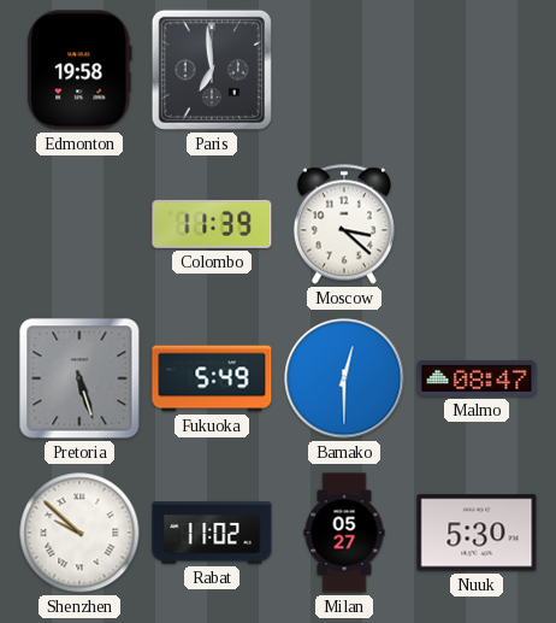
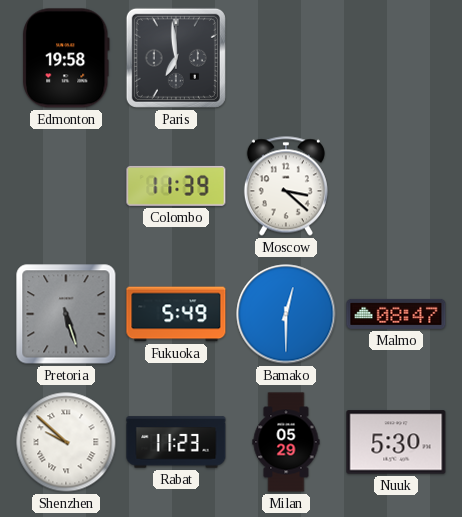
Rabat: 11:02 -> 11:23 (176, 442)
Milan: 05:27 -> 05:29 (286, 442)
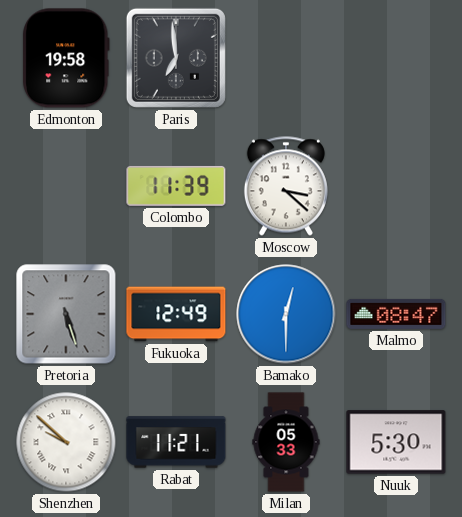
Fukuoka: 5:49 -> 12:49 (176, 314)
Rabat: 11:23 -> 11:21 (176, 442)
Milan: 05:29 -> 05:33 (286, 442)
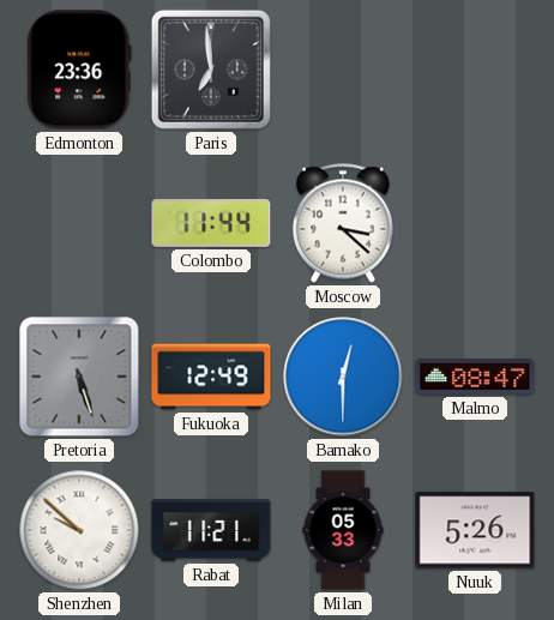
Edmonton: 19:58 -> 23:36 (80, 70)
Colombo: 11:39 -> 11:44 (211, 223)
Nuuk: 5:30 -> 5:26 (475, 530)
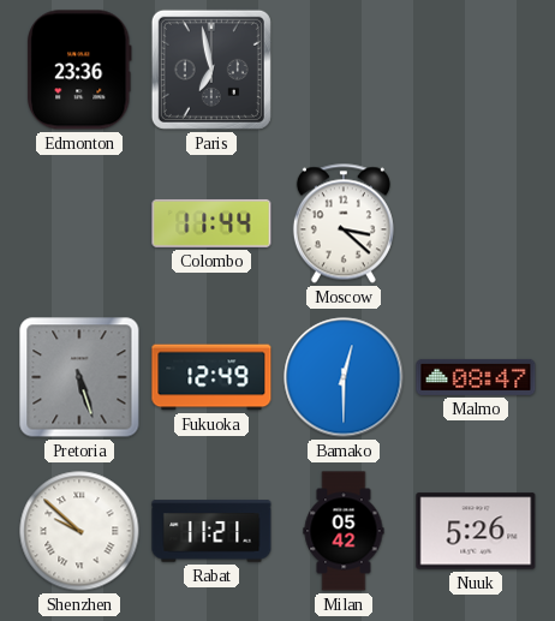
Paris: 6:59 -> 6:58 (211, 70)
Milan: 05:33 -> 05:42 (344, 531)
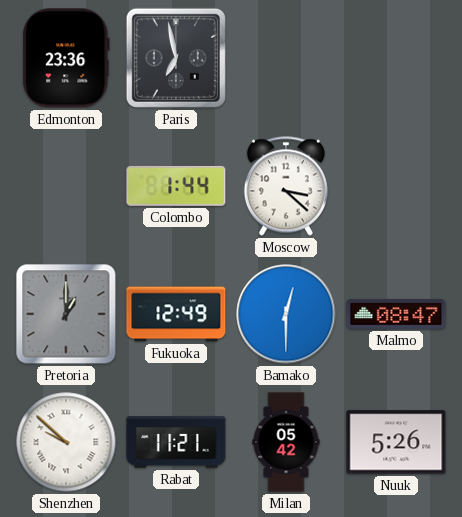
Colombo: 11:44 -> 1:44 (176, 186)
Pretoria: 5:27 -> 1:00 (66, 314)
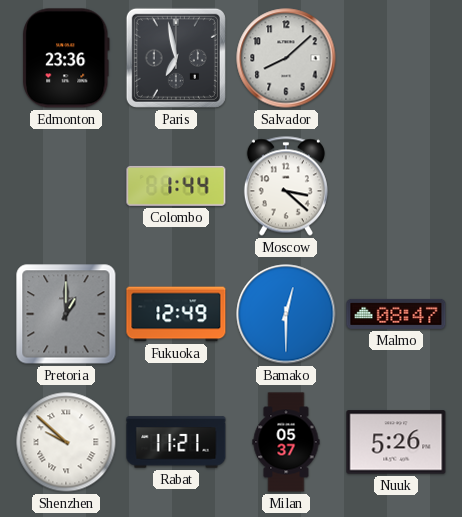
Salvador: none -> 8:08 (286, 58)
Milan: 05:42 -> 05:37 (286, 442)
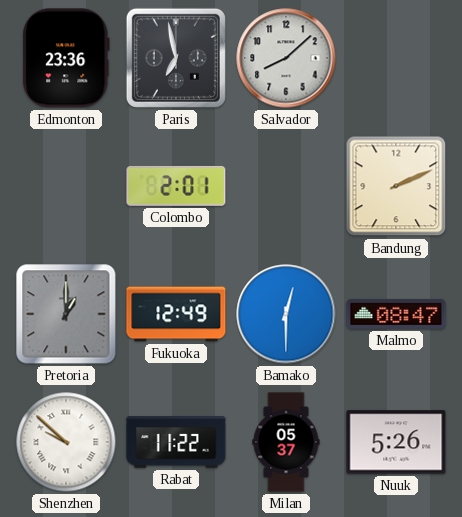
Colombo: 1:44 -> 2:01 (176, 186)
Moscow: 3:22 -> none (286, 186)
Bandung: none -> 2:11 (396, 186)
Rabat: 11:21 -> 11:22 (176, 442)
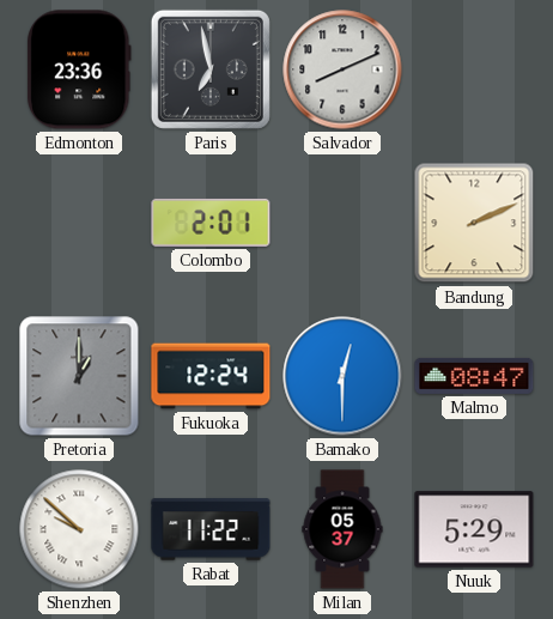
Salvador: 8:08 -> 8:11 (342, 69)
Fukuoka: 12:49 -> 12:24 (211, 376)
Nuuk: 5:26 -> 5:29 (474, 529)
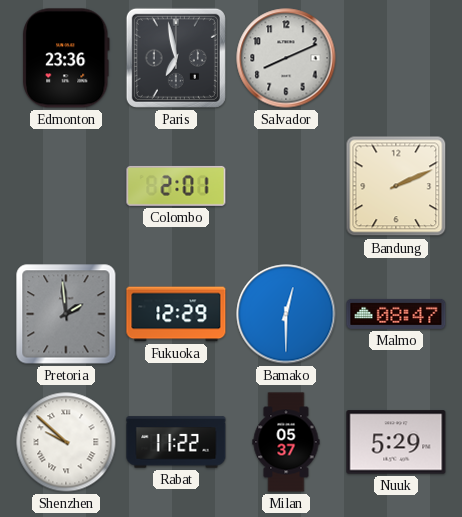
Pretoria: 1:00 -> 1:59 (66, 314)
Fukuoka: 12:24 -> 12:29 (176, 314)
